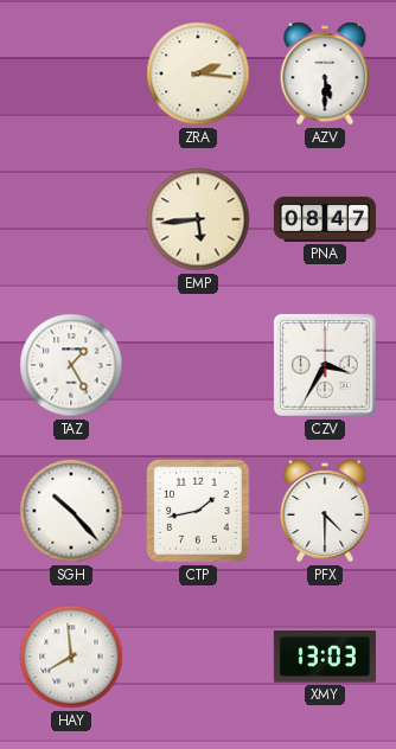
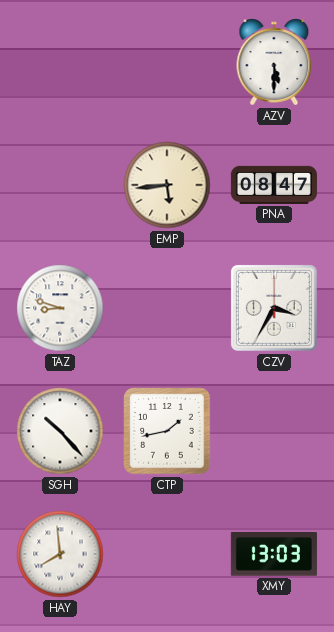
ZRA: 2:16 -> none (198, 73)
TAZ: 1:25 -> 8:48 (60, 308)
PFX: 4:30 -> none (325, 511)
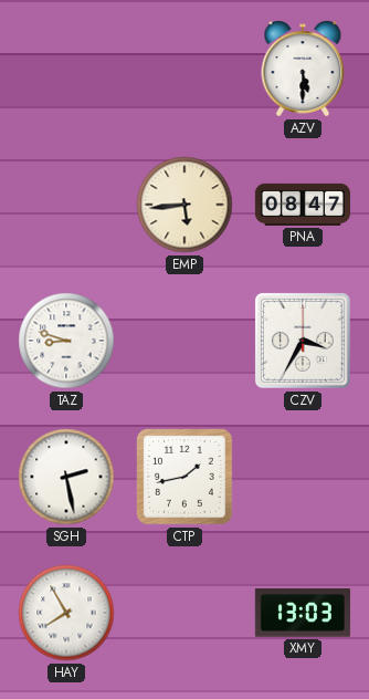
SGH: 10:23 -> 2:28 (66, 477)
HAY: 7:59 -> 7:55 (66, 613)
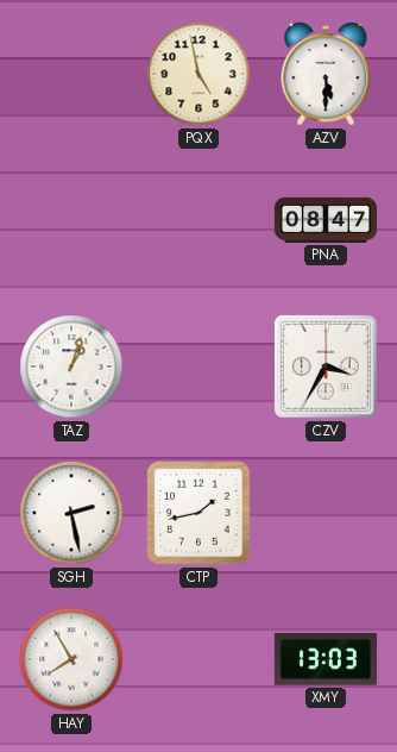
PQX: none -> 4:58 (198, 74)
EMP: 5:44 -> none (184, 205)
TAZ: 8:48 -> 1:03 (71, 366)
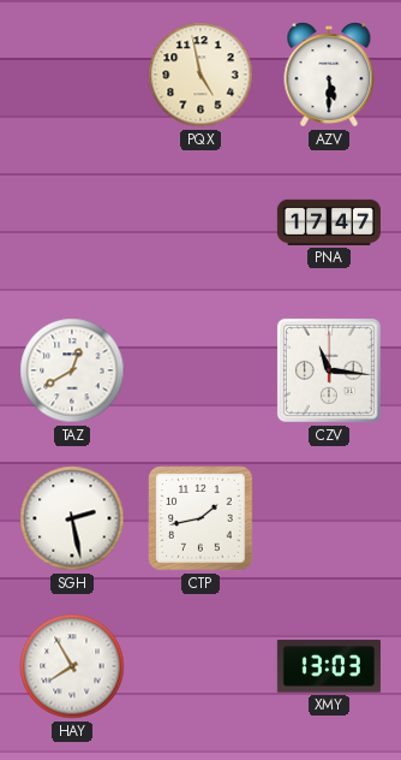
PNA: 08:47 -> 17:47 (329, 222)
TAZ: 1:03 -> 12:40 (72, 370)
CZV: 3:35 -> 11:16 (329, 370)
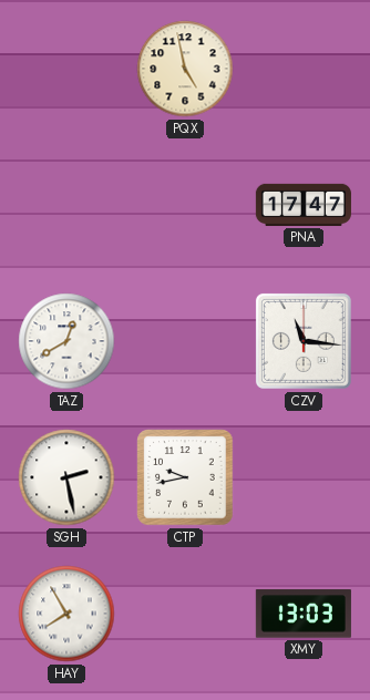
AZV: 5:30 -> none (329, 75)
CTP: 1:43 -> 9:43 (185, 477)
